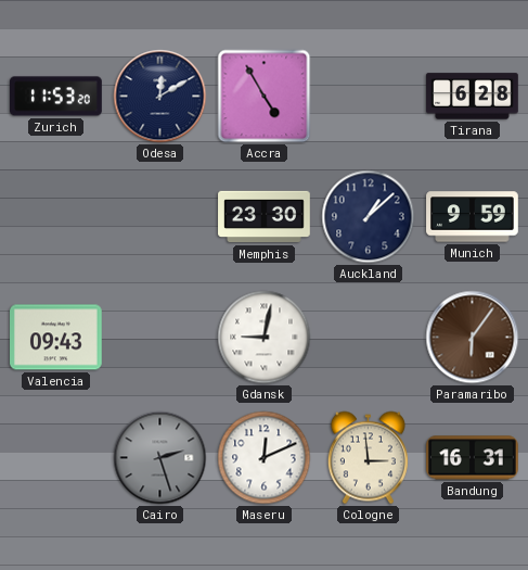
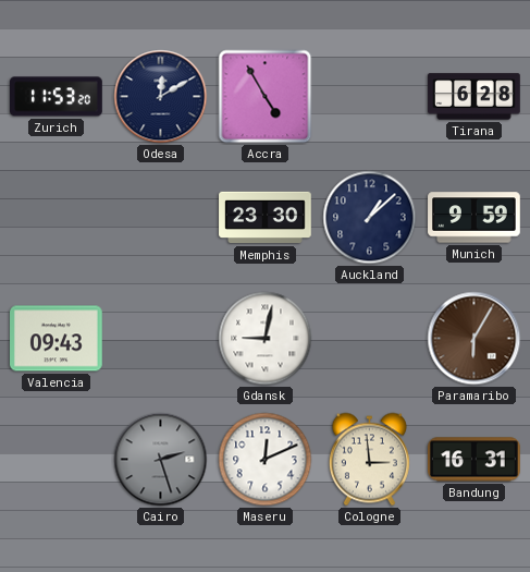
Paramaribo: 6:06 -> 6:05 (474, 339)
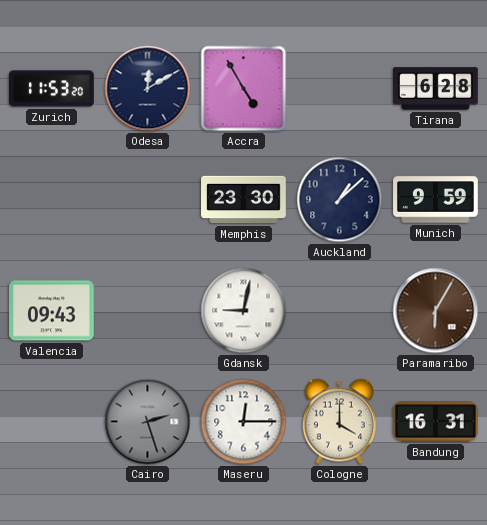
Maseru: 12:11 -> 12:15 (244, 422)
Cologne: 2:59 -> 4:00 (339, 422)
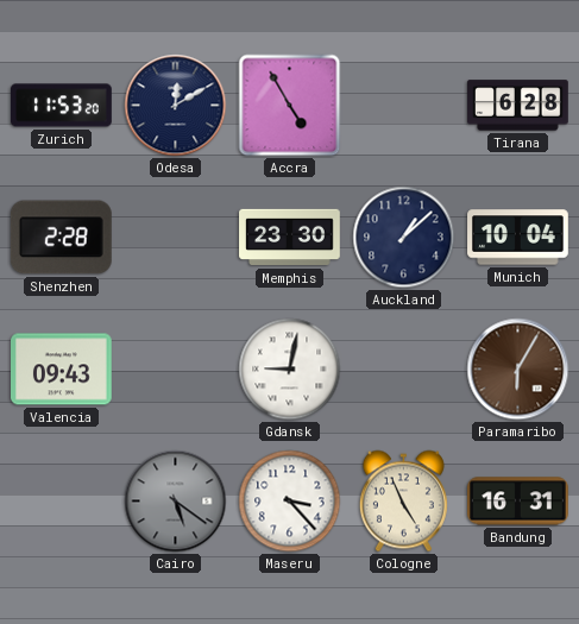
Shenzhen: none -> 2:28 (61, 238)
Munich: 9:59 -> 10:04 (518, 238)
Cairo: 2:27 -> 5:21 (176, 502)
Maseru: 12:15 -> 3:23 (290, 502)
Cologne: 4:00 -> 4:56 (403, 502)
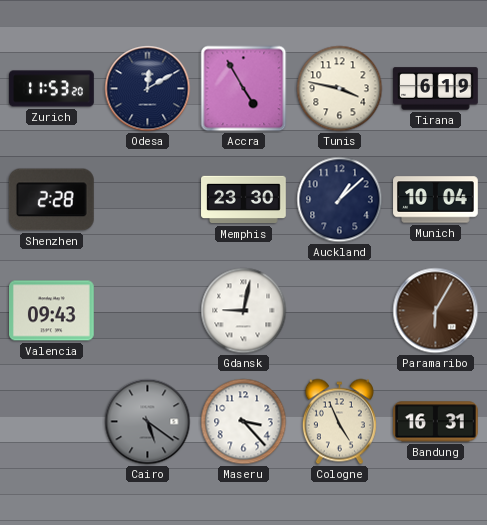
Tunis: none -> 3:47 (340, 89)
Tirana: 6:28 -> 6:19 (436, 89)
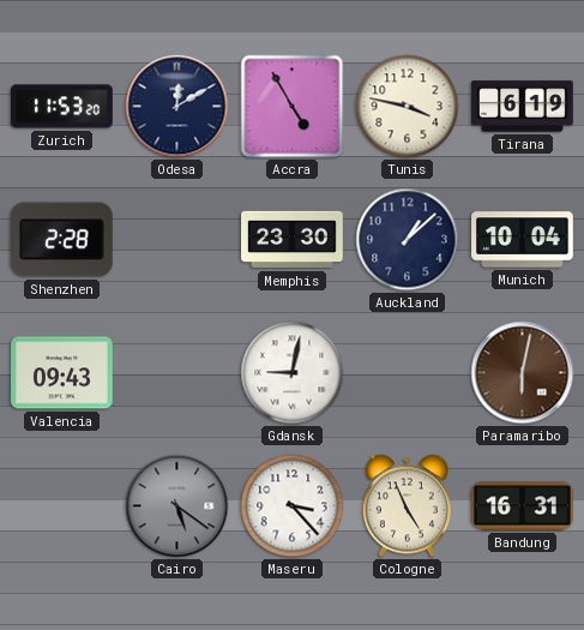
Paramaribo: 6:05 -> 6:02 (523, 373)
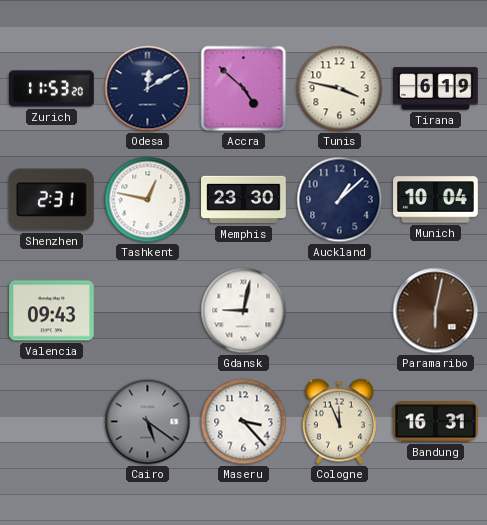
Accra: 4:55 -> 4:52 (244, 89)
Shenzhen: 2:28 -> 2:31 (51, 200)
Tashkent: none -> 12:47 (148, 200)
Cologne: 4:56 -> 11:56 (339, 422)
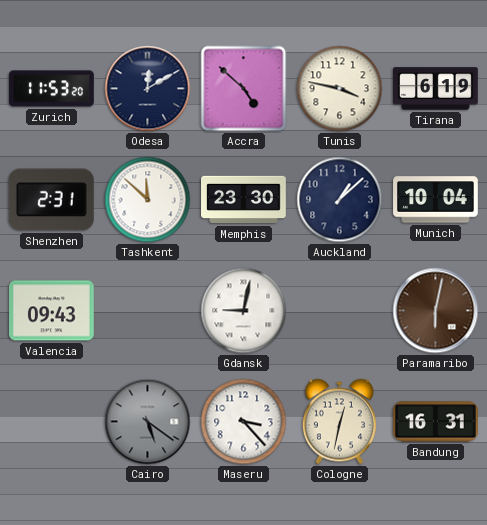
Tashkent: 12:47 -> 11:52 (148, 200)
Cologne: 11:56 -> 12:32 (339, 422)
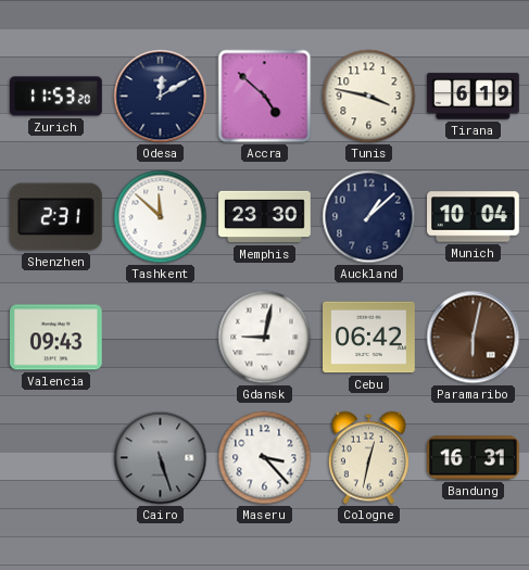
Cebu: none -> 06:42 (369, 338)
Cairo: 5:21 -> 5:27 (161, 458)
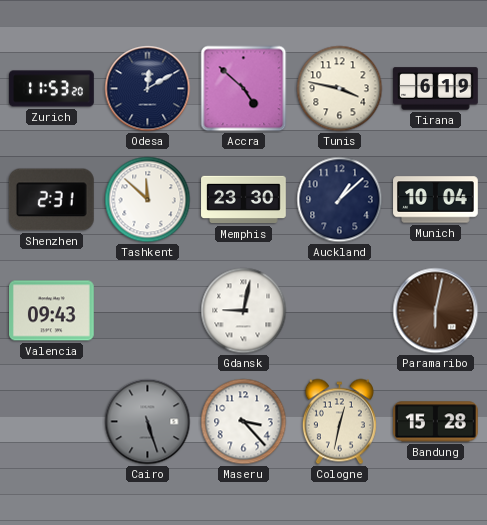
Cebu: 06:42 -> none (369, 338)
Bandung: 16:31 -> 15:28 (436, 422)
